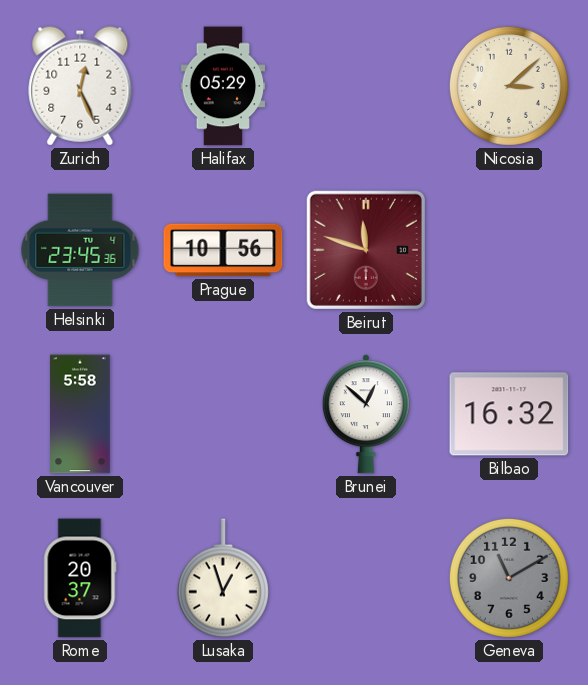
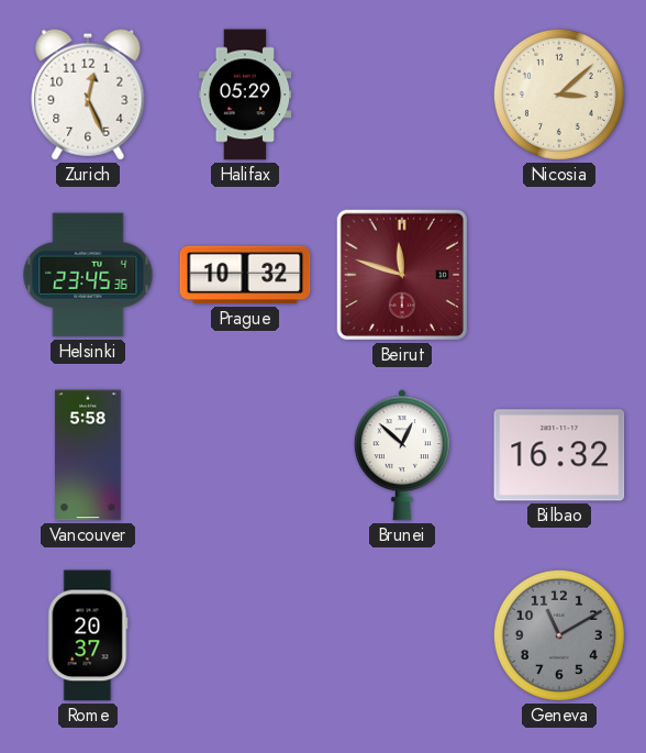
Prague: 10:56 -> 10:32 (245, 275)
Lusaka: 12:57 -> none (223, 578)
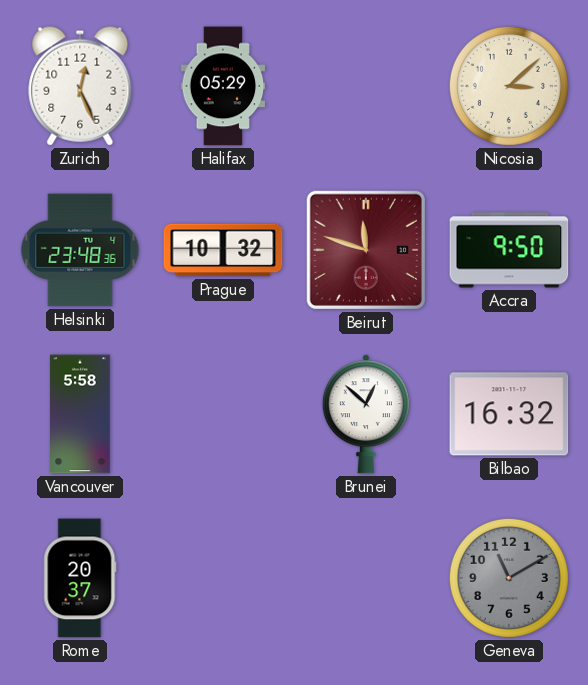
Helsinki: 23:45 -> 23:48 (80, 250)
Accra: none -> 9:50 (509, 250)
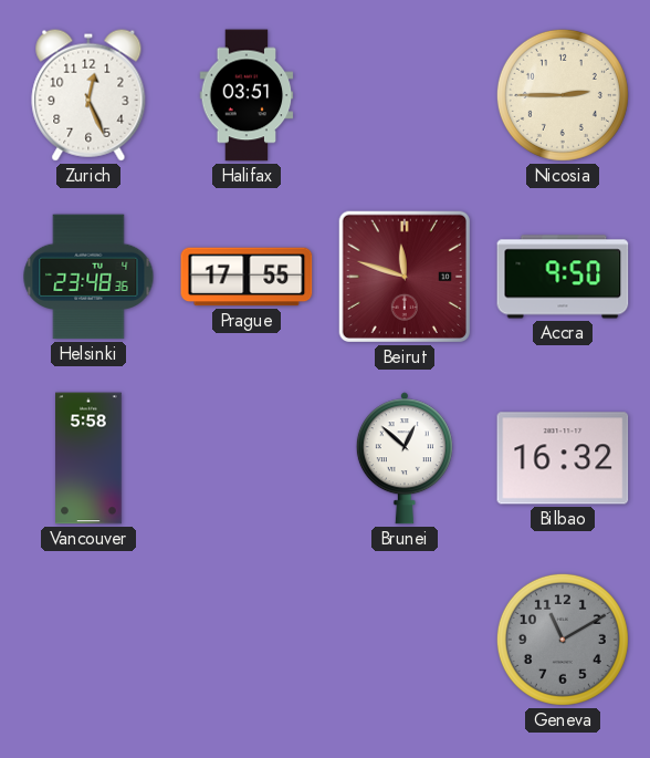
Halifax: 05:29 -> 03:51 (247, 95)
Nicosia: 3:08 -> 2:45 (563, 95)
Prague: 10:32 -> 17:55 (247, 277)
Rome: 20:37 -> none (80, 578)
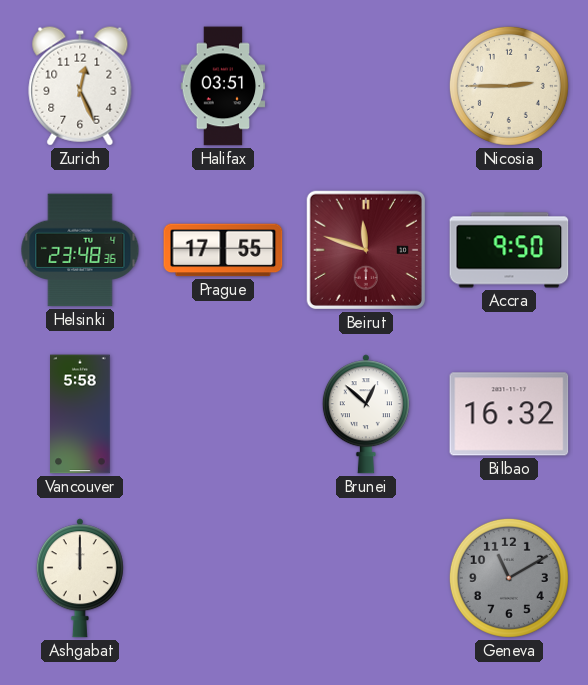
Ashgabat: none -> 12:00 (80, 578)
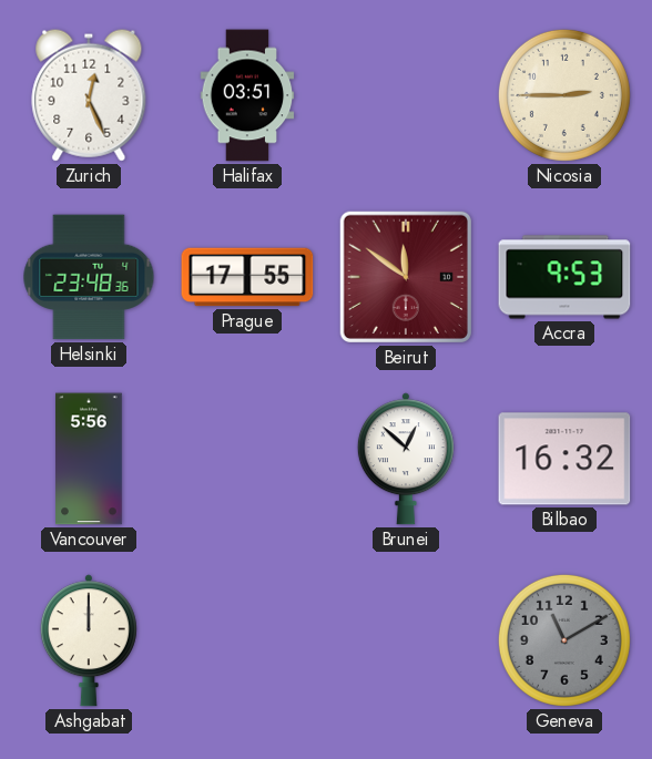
Beirut: 11:48 -> 11:51 (406, 277)
Accra: 9:50 -> 9:53 (564, 277)
Vancouver: 5:58 -> 5:56 (90, 459)
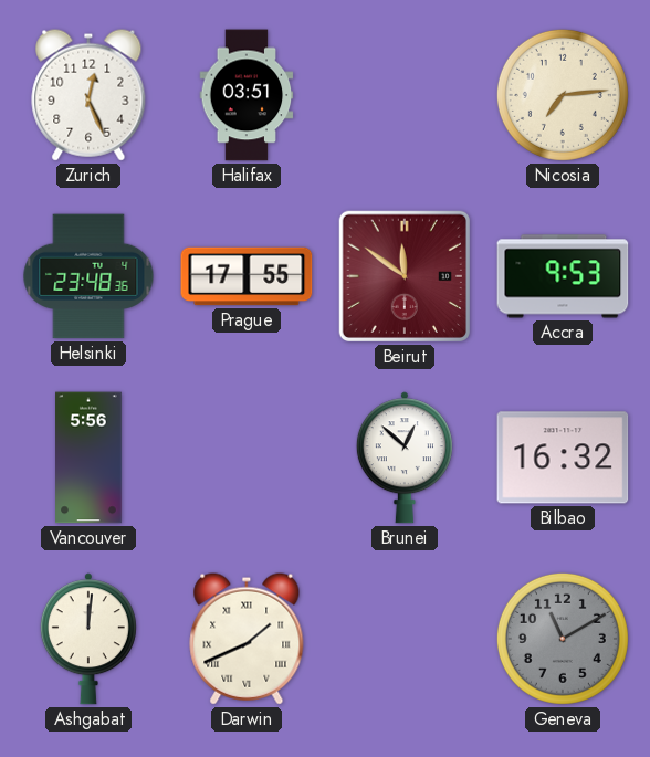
Nicosia: 2:45 -> 7:14 (563, 95)
Ashgabat: 12:00 -> 12:01 (88, 639)
Darwin: none -> 1:41 (247, 639)
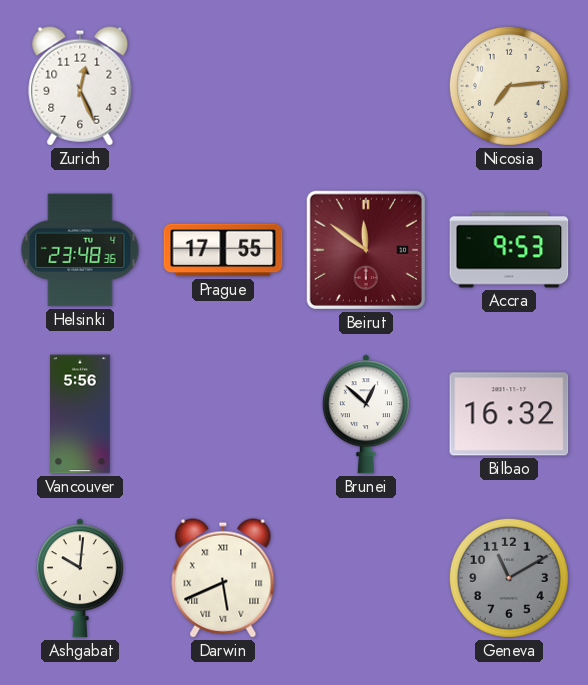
Halifax: 03:51 -> none (247, 95)
Ashgabat: 12:01 -> 10:01 (80, 578)
Darwin: 1:41 -> 5:41 (223, 578)
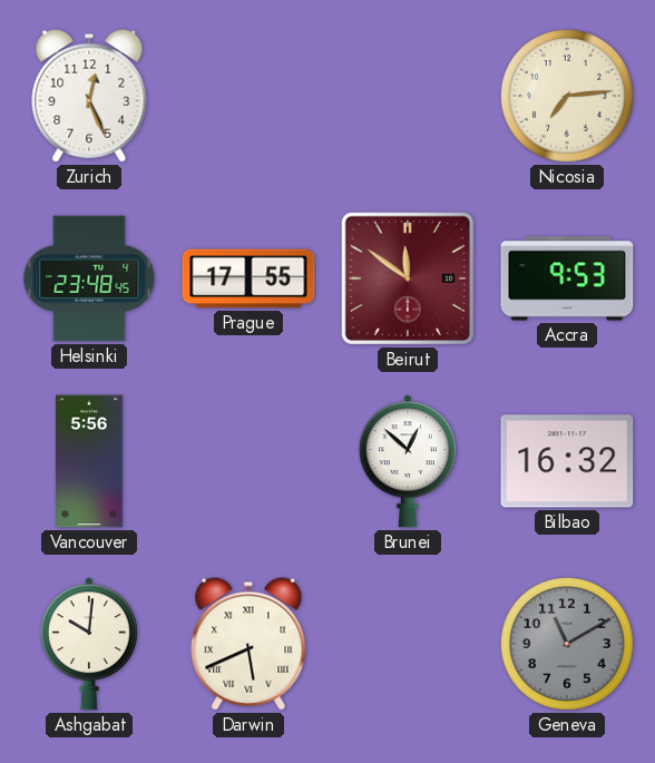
Helsinki: 23:48:36 -> 23:48:45 (89, 278)
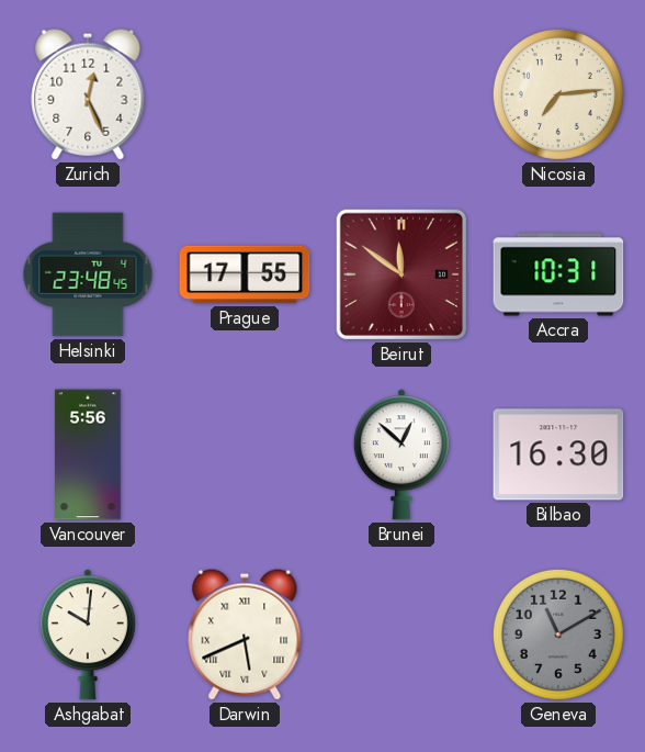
Accra: 9:53 -> 10:31 (558, 274)
Bilbao: 16:32 -> 16:30 (558, 454)
